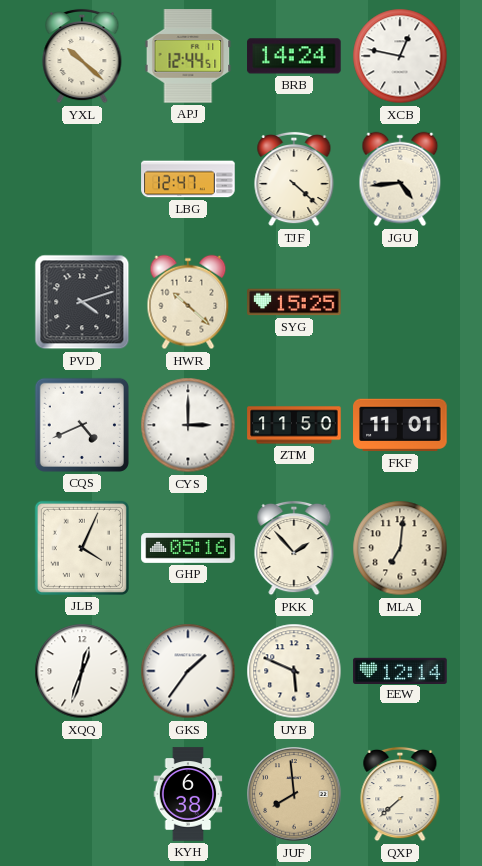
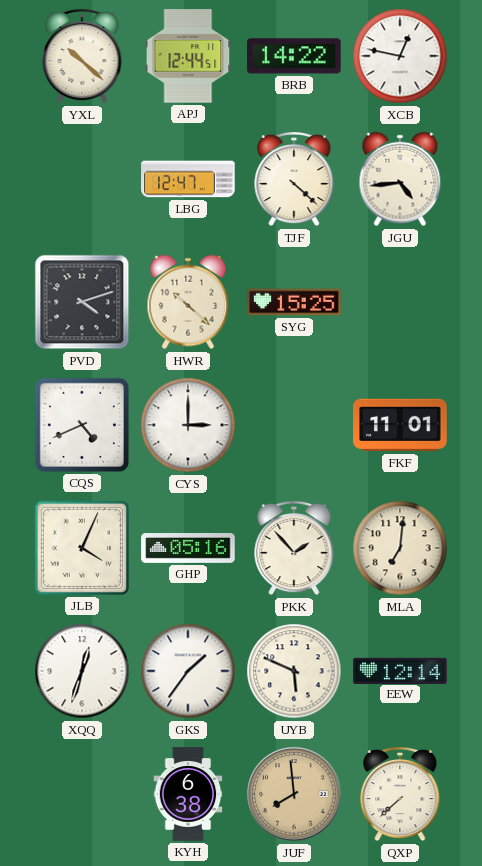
BRB: 14:24 -> 14:22 (294, 56)
ZTM: 11:50 -> none (294, 425)
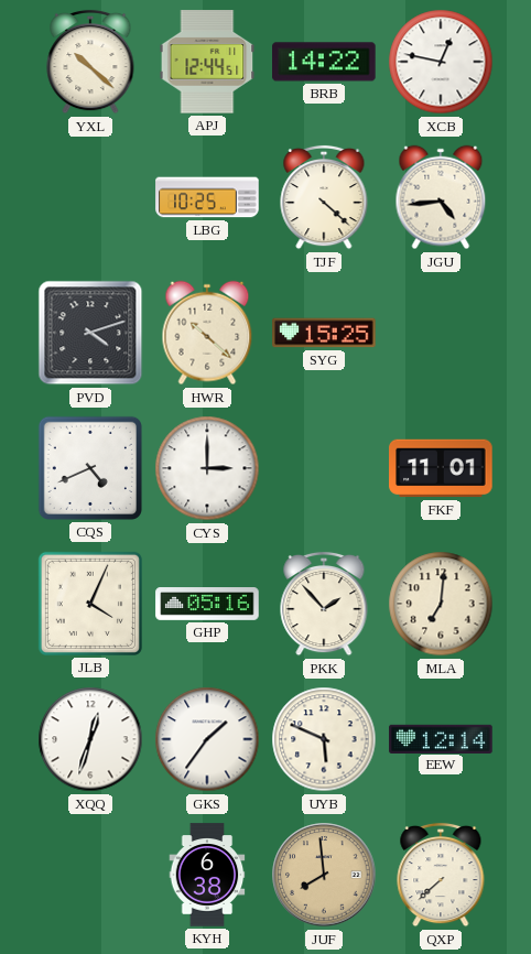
LBG: 12:47 -> 10:25 (207, 197)
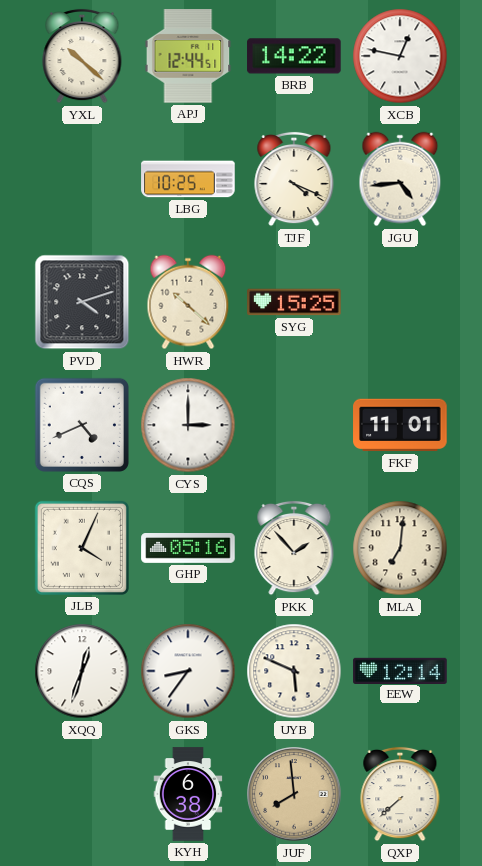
TJF: 4:22 -> 4:19 (294, 179)
GKS: 1:36 -> 8:36 (188, 671)
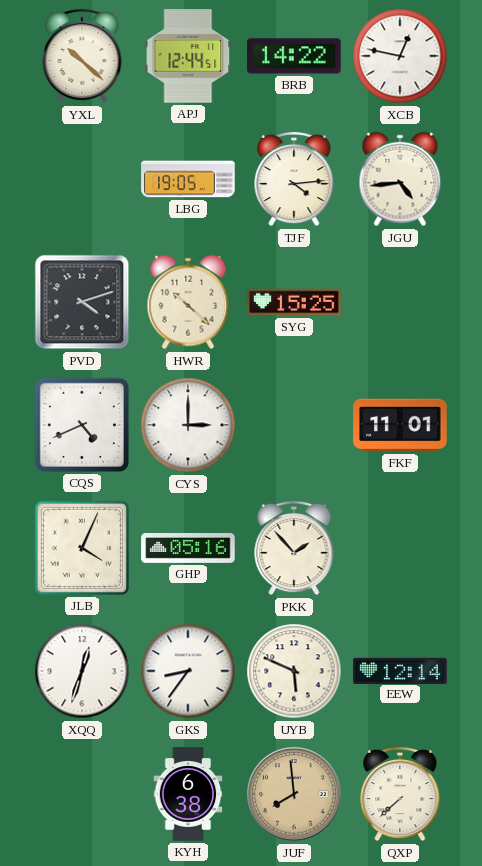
LBG: 10:25 -> 19:05 (188, 179)
TJF: 4:19 -> 4:14 (294, 179)
MLA: 7:01 -> none (400, 548)
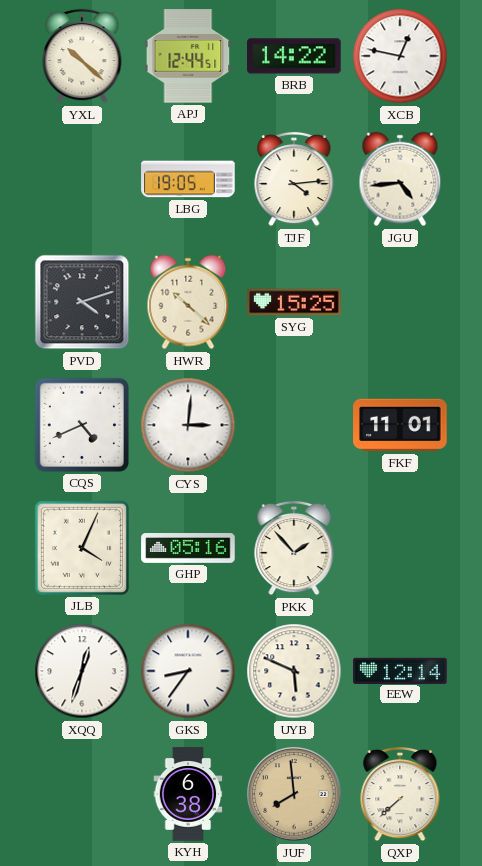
CYS: 3:00 -> 3:01 (188, 425)
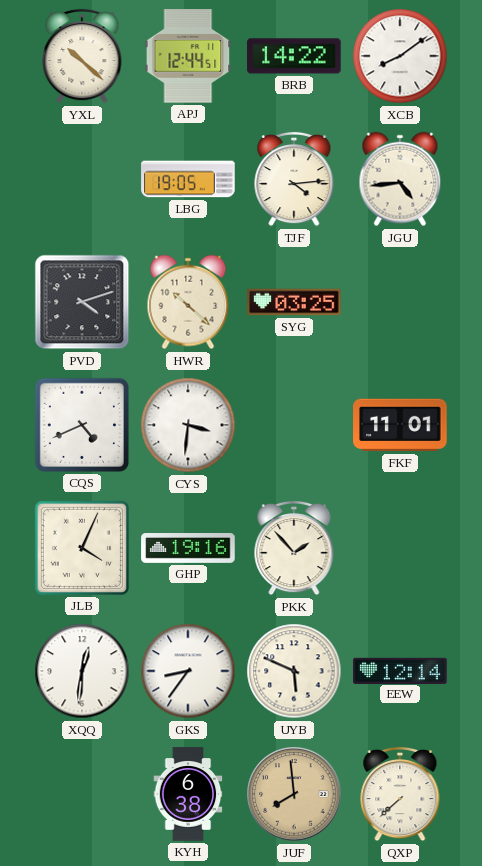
XCB: 12:47 -> 8:09 (400, 56)
SYG: 15:25 -> 03:25 (294, 302)
CYS: 3:01 -> 3:31 (188, 425)
GHP: 05:16 -> 19:16 (188, 549)
XQQ: 12:33 -> 12:31 (82, 671)
